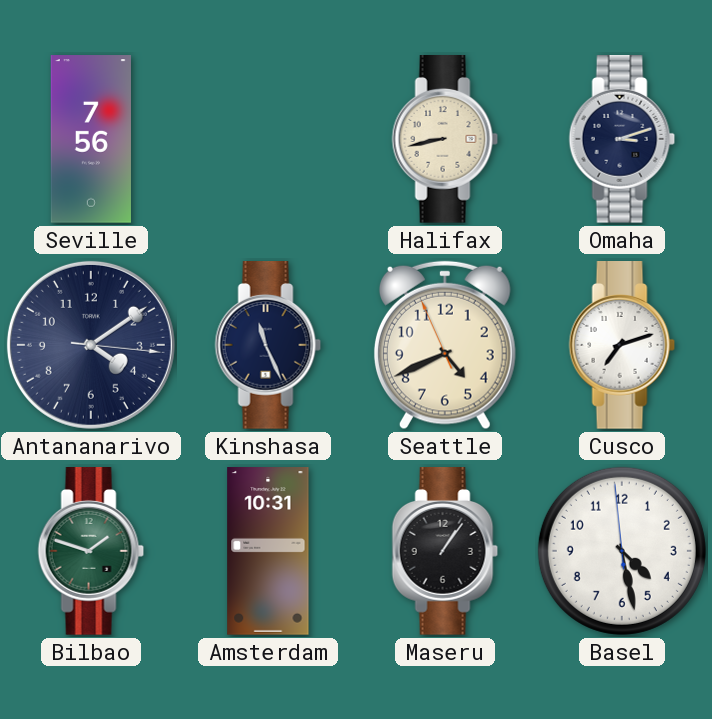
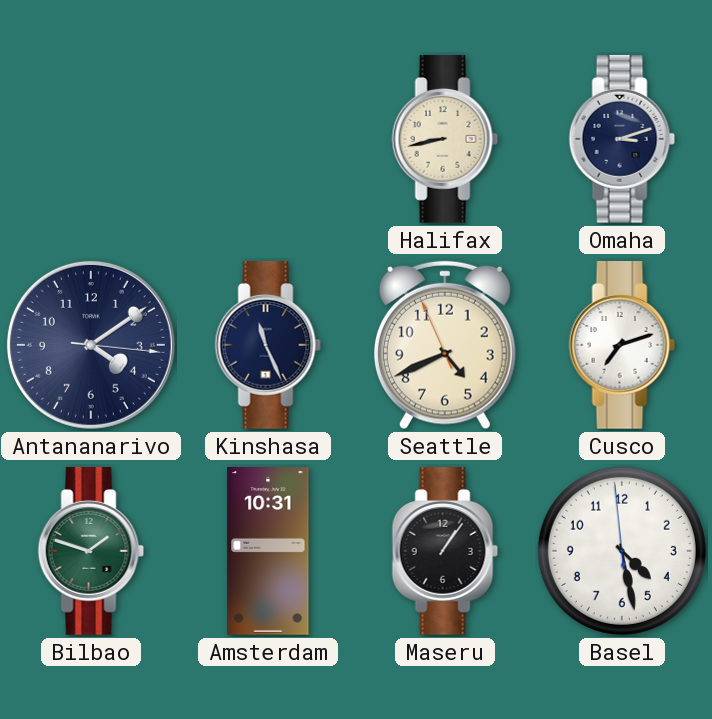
Seville: 7:56 -> none (91, 139)
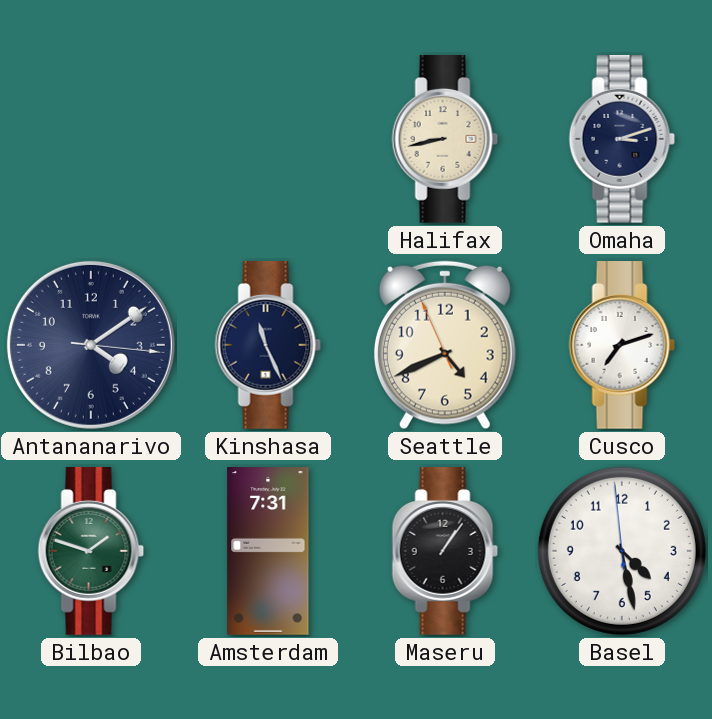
Amsterdam: 10:31 -> 7:31 (268, 551)
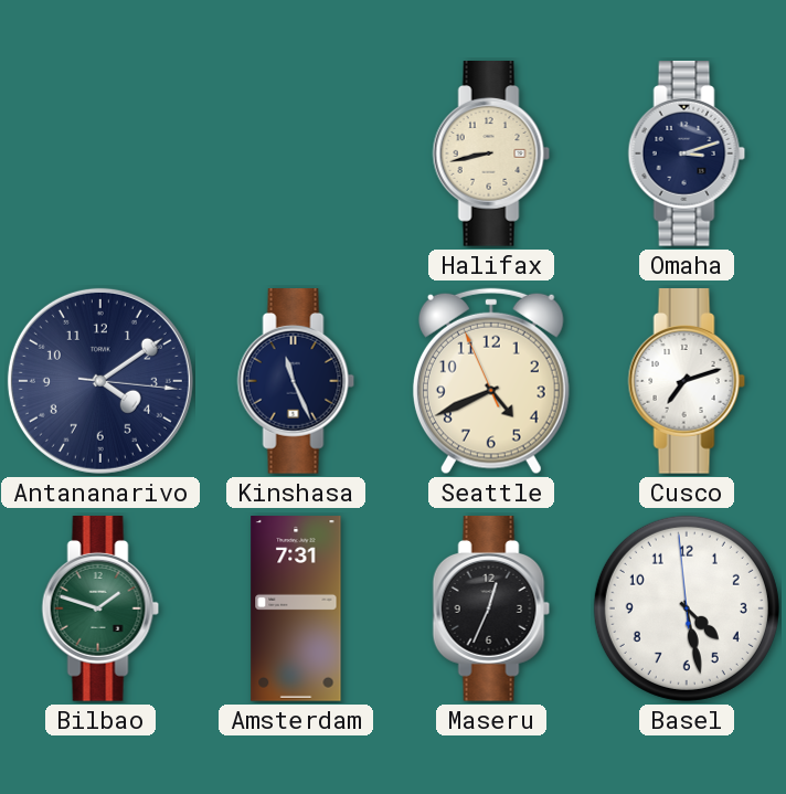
Maseru: 1:06 -> 12:34 (491, 610)
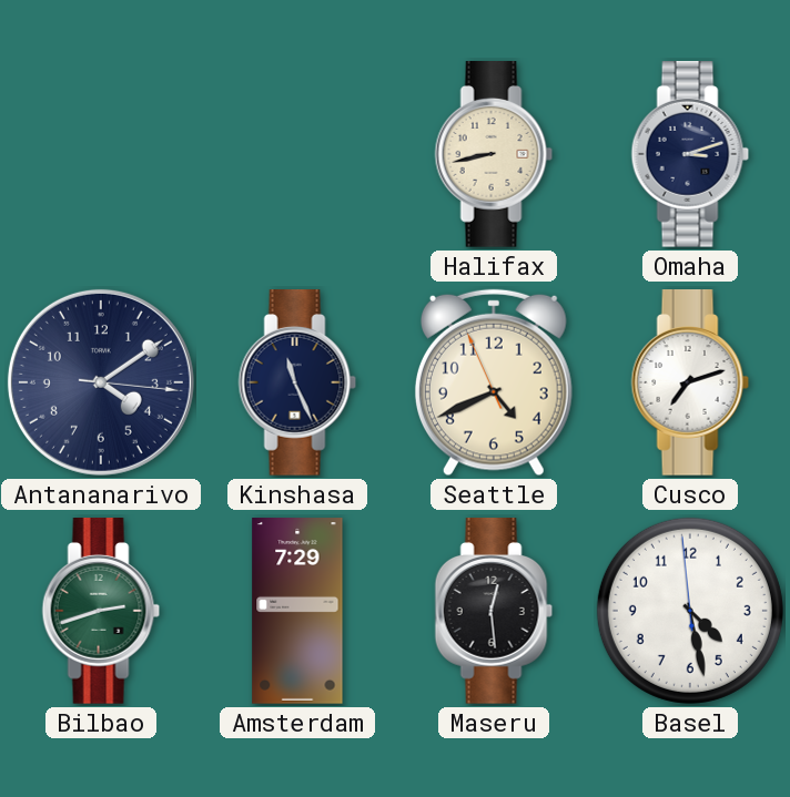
Bilbao: 1:48 -> 2:42 (101, 612)
Amsterdam: 7:31 -> 7:29 (297, 611)
Maseru: 12:34 -> 12:29 (494, 612)
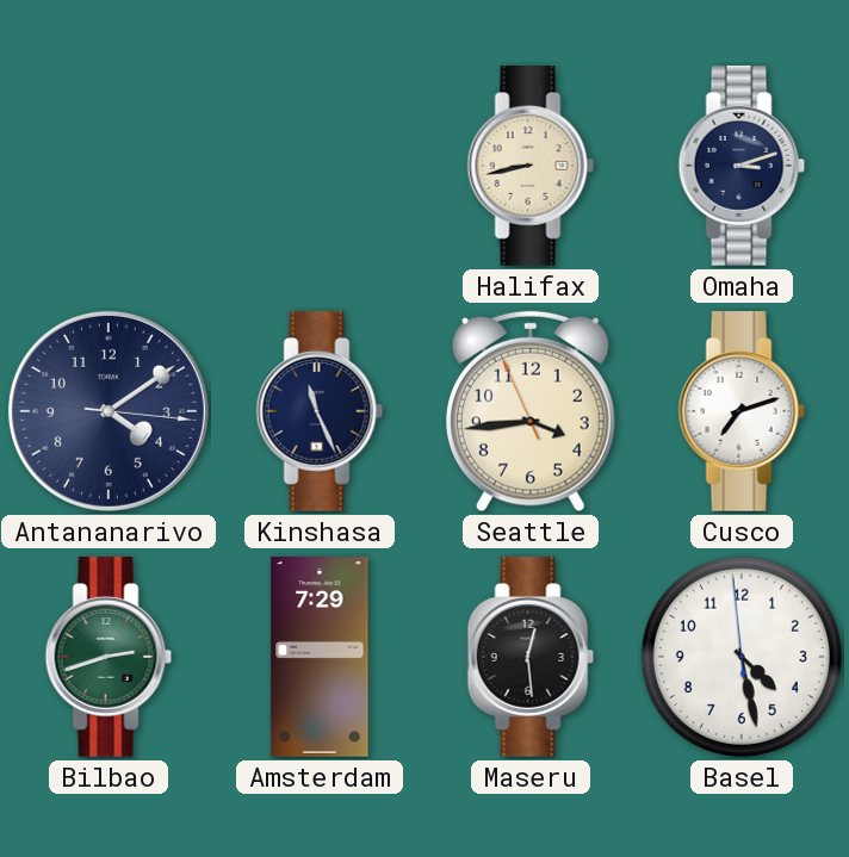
Seattle: 4:40 -> 3:43 (531, 411)
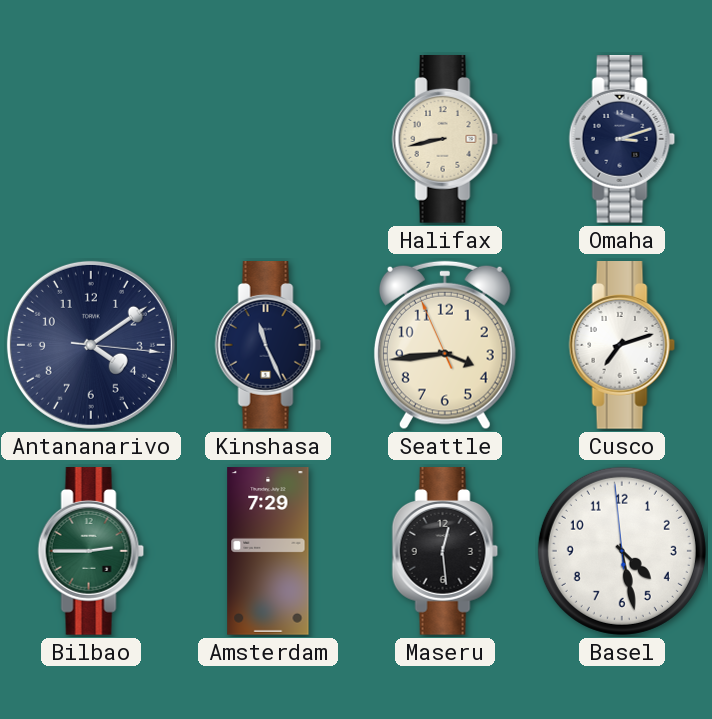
Bilbao: 2:42 -> 2:45 (91, 552)
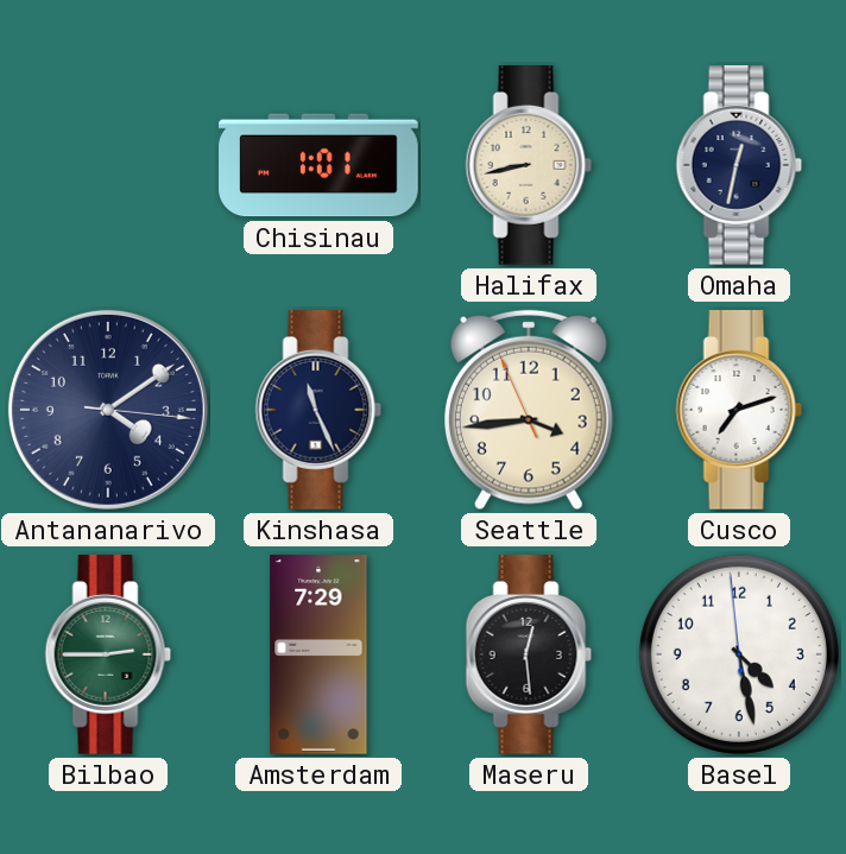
Chisinau: none -> 1:01 (318, 165)
Omaha: 3:12 -> 12:32 (739, 166)
